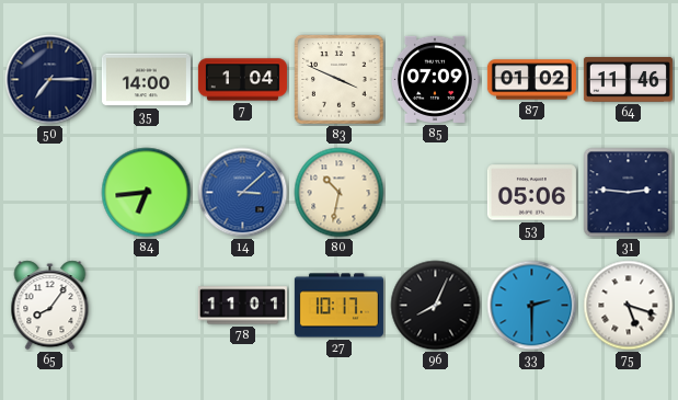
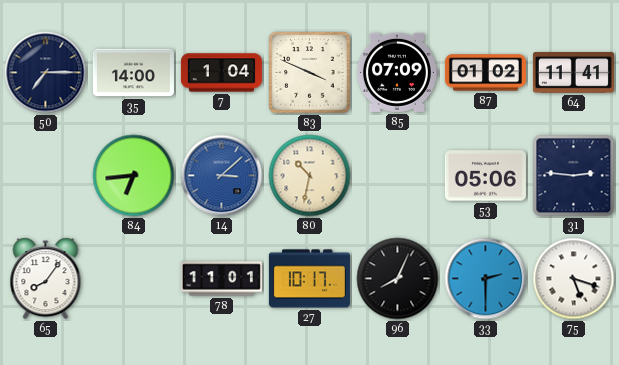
64: 11:46 -> 11:41 (573, 73)
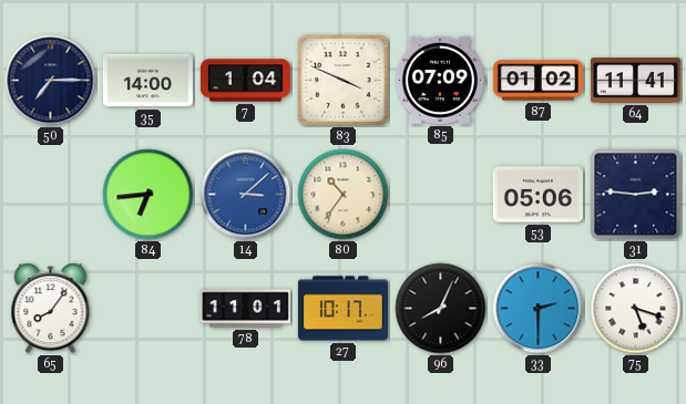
80: 10:32 -> 10:36 (344, 195)
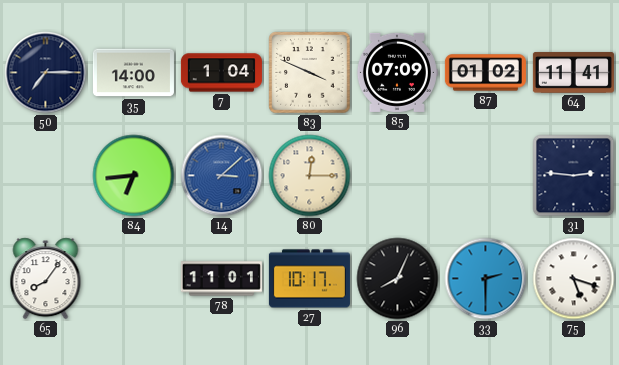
80: 10:36 -> 12:15 (310, 176)
53: 05:06 -> none (537, 195)
